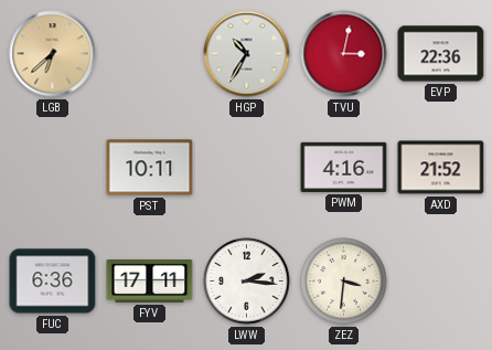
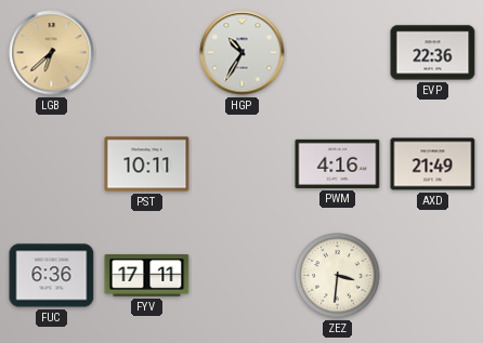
TVU: 3:02 -> none (344, 54)
AXD: 21:52 -> 21:49 (433, 164)
LWW: 2:16 -> none (247, 282)
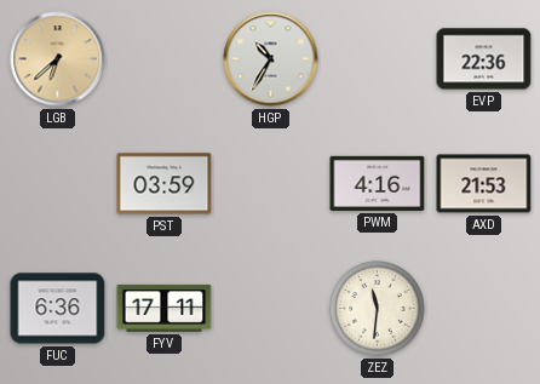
PST: 10:11 -> 03:59 (165, 184)
AXD: 21:49 -> 21:53 (484, 184)
ZEZ: 3:31 -> 11:31 (378, 309)
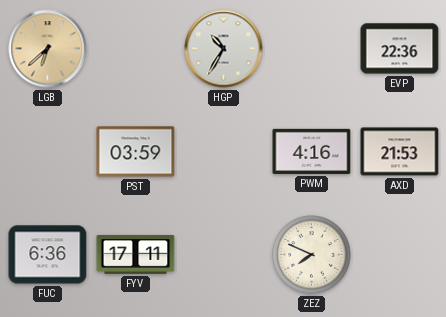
ZEZ: 11:31 -> 7:49 (312, 255)
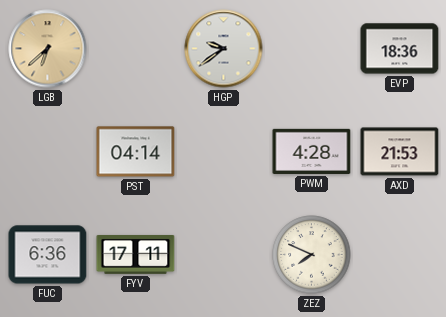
HGP: 10:35 -> 9:39 (224, 49)
EVP: 22:36 -> 18:36 (400, 49)
PST: 03:59 -> 04:14 (136, 152)
PWM: 4:16 -> 4:28 (312, 151)
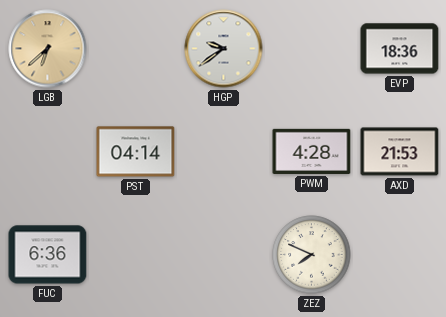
FYV: 17:11 -> none (136, 254)
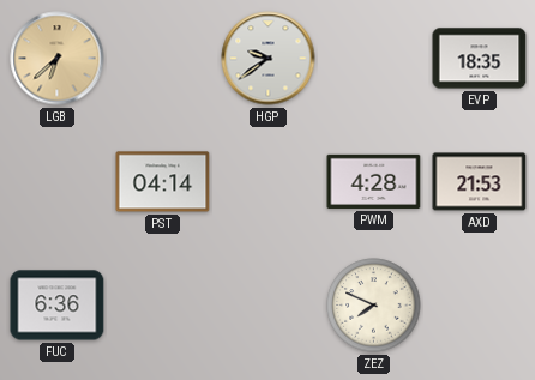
EVP: 18:36 -> 18:35 (480, 59)
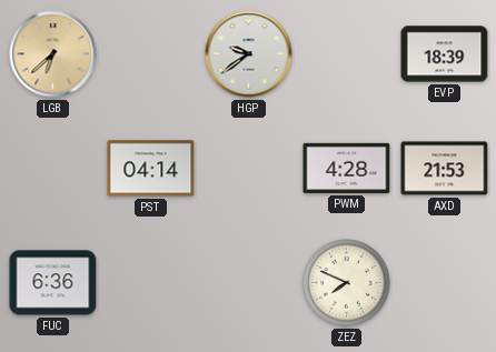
EVP: 18:35 -> 18:39 (445, 54)
